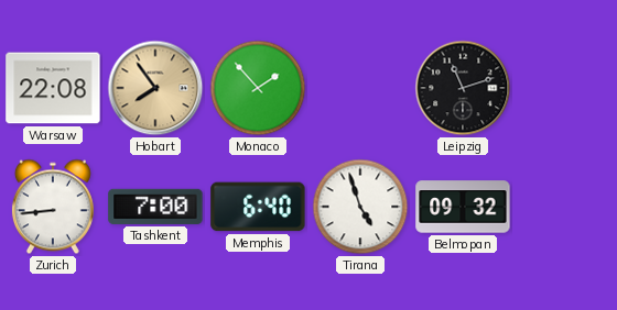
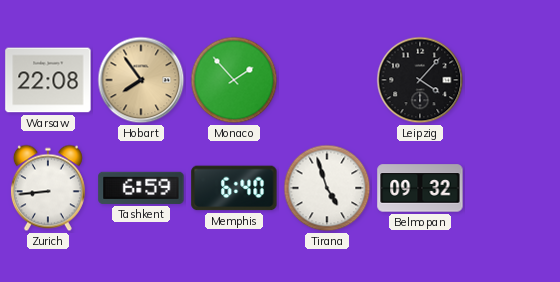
Leipzig: 11:12 -> 4:07 (420, 80)
Tashkent: 7:00 -> 6:59 (141, 188)
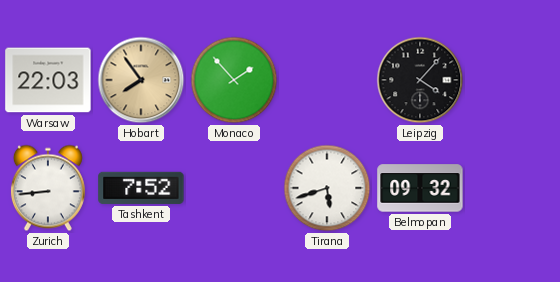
Warsaw: 22:08 -> 22:03 (48, 80)
Tashkent: 6:59 -> 7:52 (141, 188)
Memphis: 6:40 -> none (234, 188)
Tirana: 4:57 -> 5:42 (327, 188)
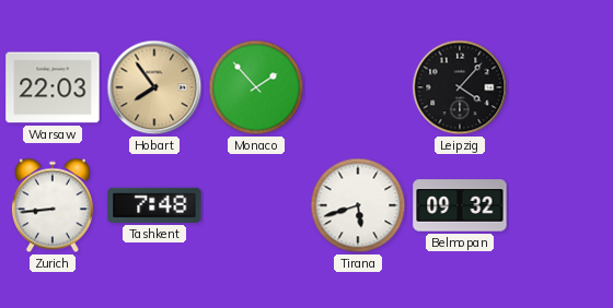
Tashkent: 7:52 -> 7:48 (154, 205)
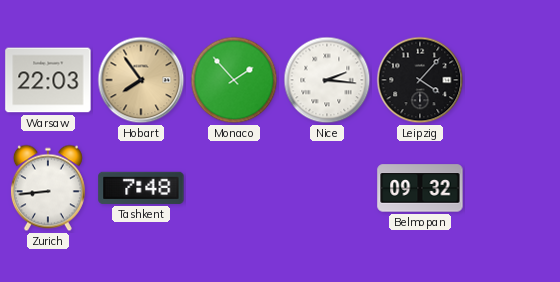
Nice: none -> 2:16 (327, 80)
Tirana: 5:42 -> none (358, 205)
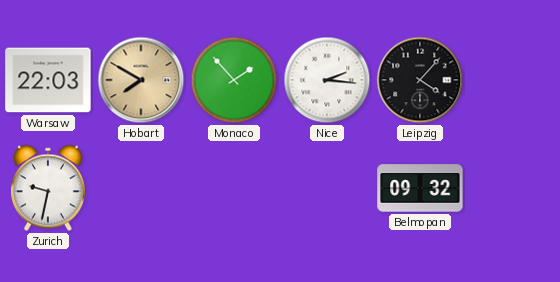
Hobart: 7:54 -> 7:50 (141, 80)
Zurich: 8:44 -> 9:32 (48, 188)
Tashkent: 7:48 -> none (141, 188)
